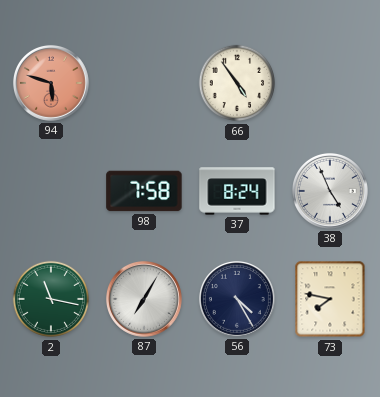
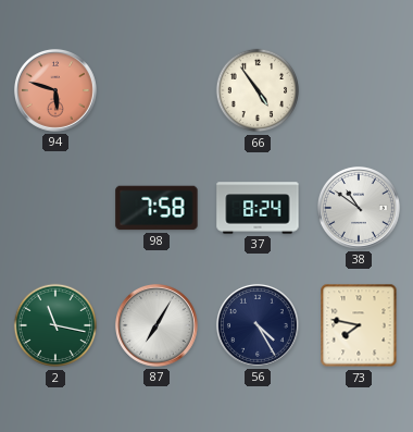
38: 4:56 -> 10:51 (359, 208)
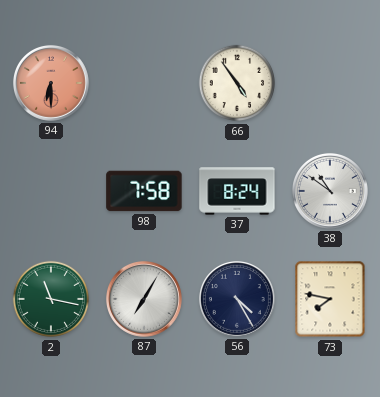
94: 5:48 -> 6:30 (51, 83)
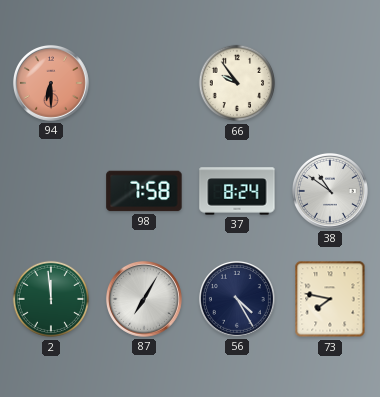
66: 4:54 -> 9:54 (237, 83)
2: 11:17 -> 11:59 (51, 299)
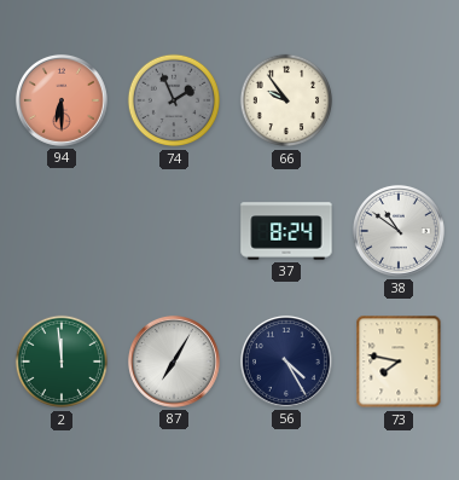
74: none -> 1:56 (174, 100)
98: 7:58 -> none (144, 191)
